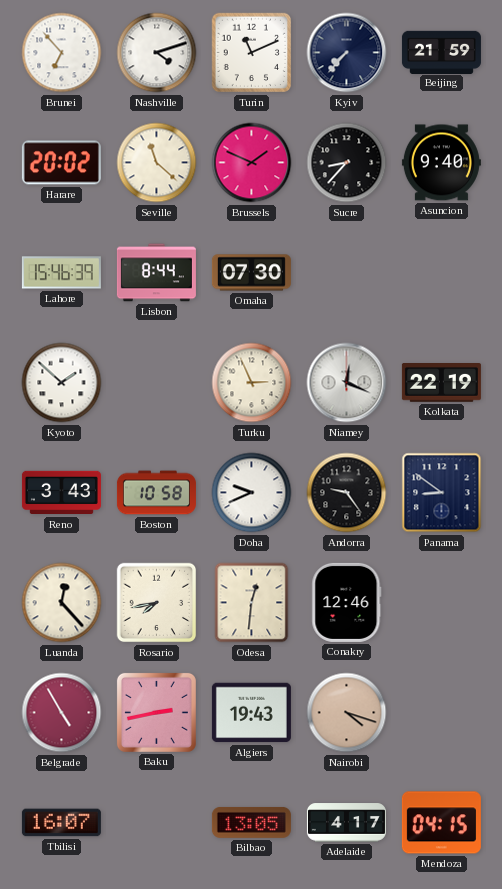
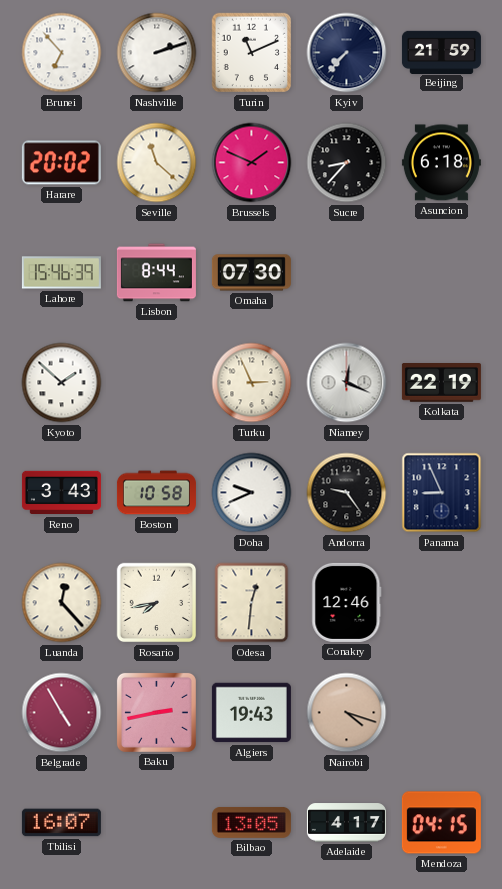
Nashville: 4:12 -> 2:12 (157, 53)
Asuncion: 9:40 -> 6:18 (441, 163)
Panama: 8:51 -> 8:56 (442, 493)
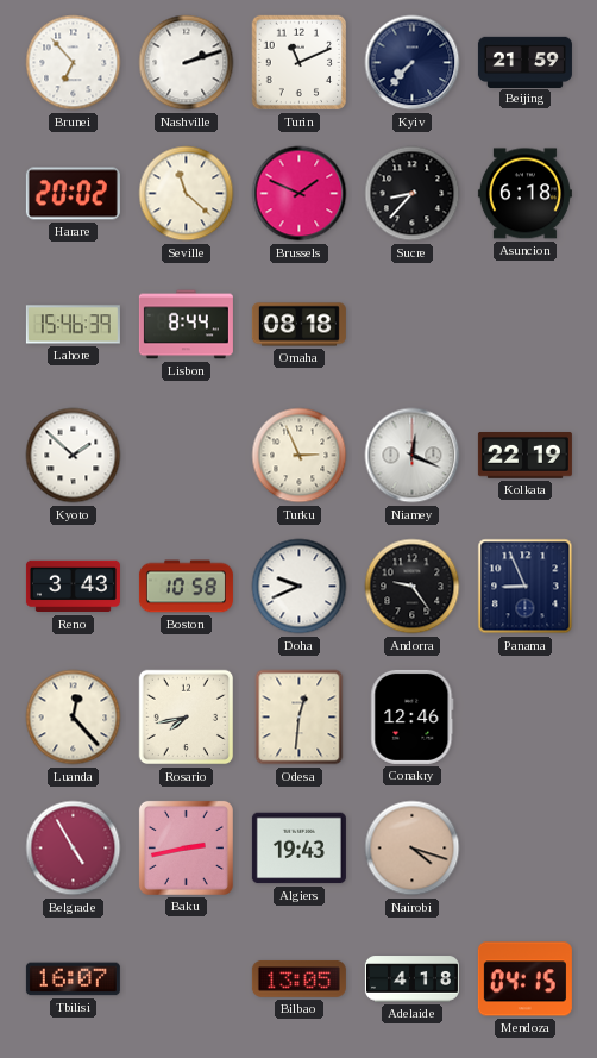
Omaha: 07:30 -> 08:18 (298, 325)
Adelaide: 4:17 -> 4:18 (411, 979)
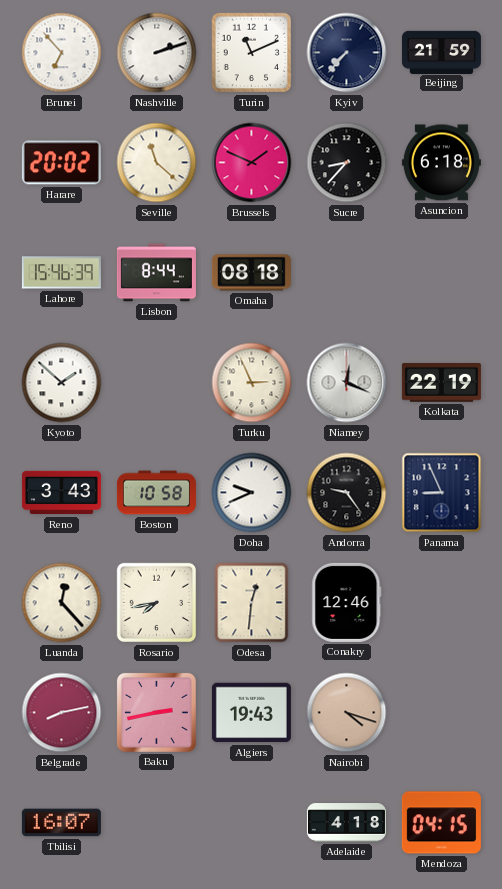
Belgrade: 4:55 -> 8:13 (62, 713)
Bilbao: 13:05 -> none (298, 978)
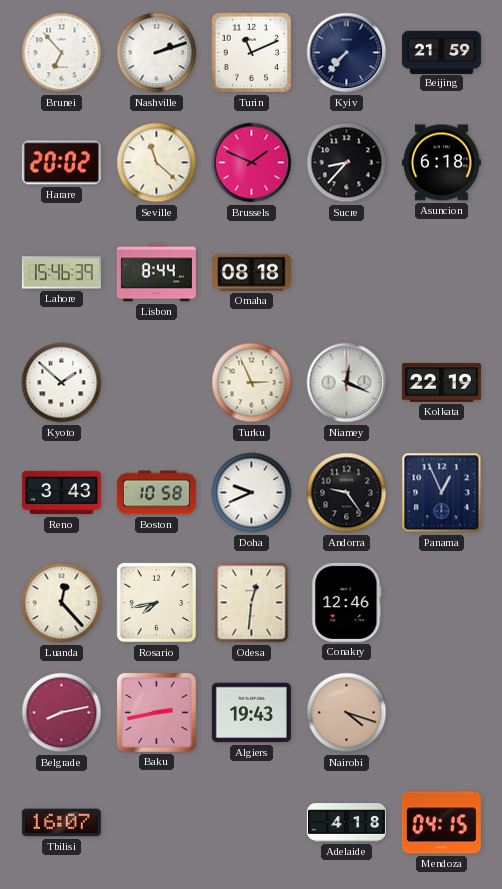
Panama: 8:56 -> 12:56 (442, 493)
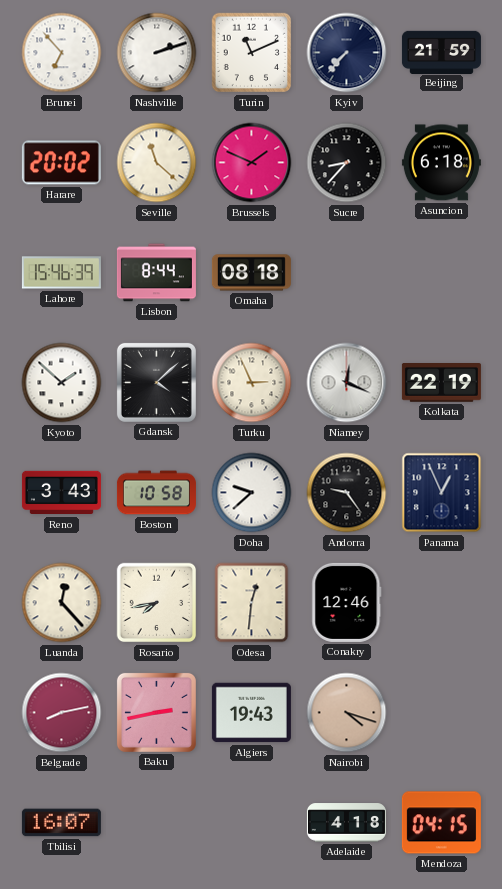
Gdansk: none -> 4:08 (156, 382)
Doha: 9:41 -> 9:38 (252, 493)
